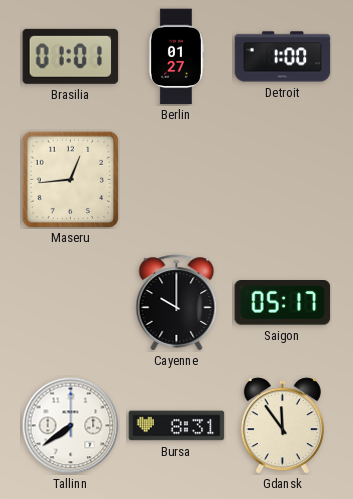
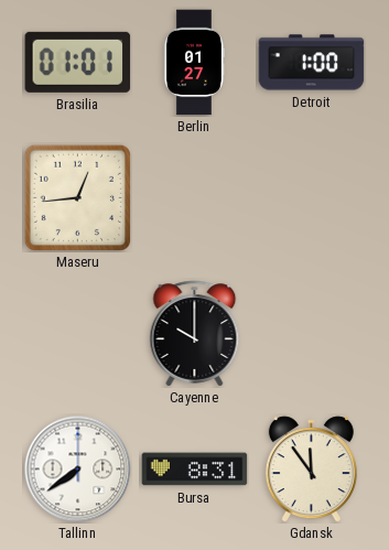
Saigon: 05:17 -> none (283, 303)
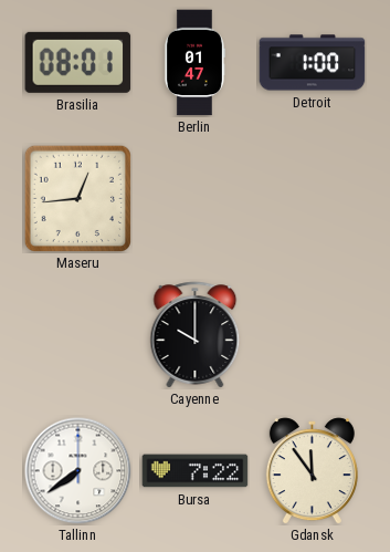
Brasilia: 01:01 -> 08:01 (78, 62)
Berlin: 01:27 -> 01:47 (194, 63)
Bursa: 8:31 -> 7:22 (196, 471)
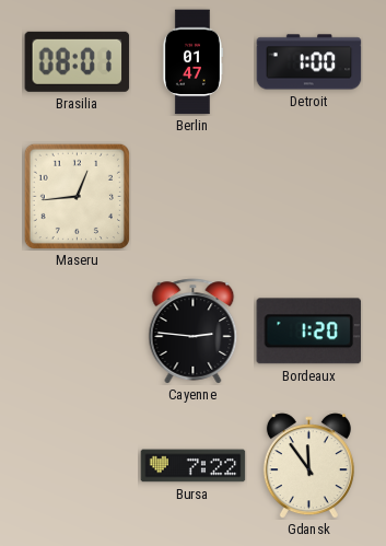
Cayenne: 10:00 -> 2:46 (194, 332)
Bordeaux: none -> 1:20 (309, 332)
Tallinn: 7:39 -> none (78, 471)
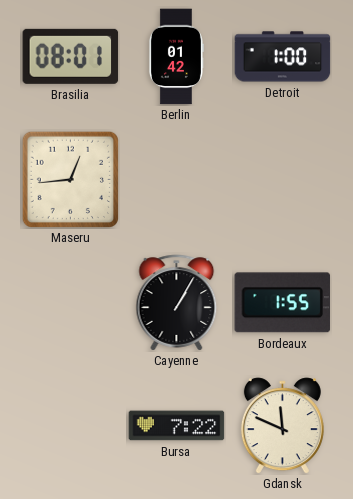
Berlin: 01:47 -> 01:42 (176, 57)
Cayenne: 2:46 -> 1:05 (177, 303)
Bordeaux: 1:20 -> 1:55 (283, 303)
Gdansk: 11:54 -> 11:49 (282, 426)
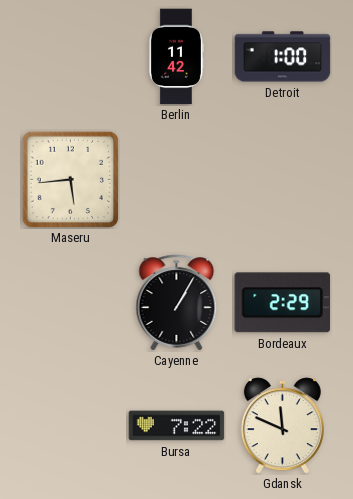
Brasilia: 08:01 -> none (71, 56)
Berlin: 01:42 -> 11:42 (176, 57)
Maseru: 12:44 -> 5:44 (70, 179)
Bordeaux: 1:55 -> 2:29 (283, 303)
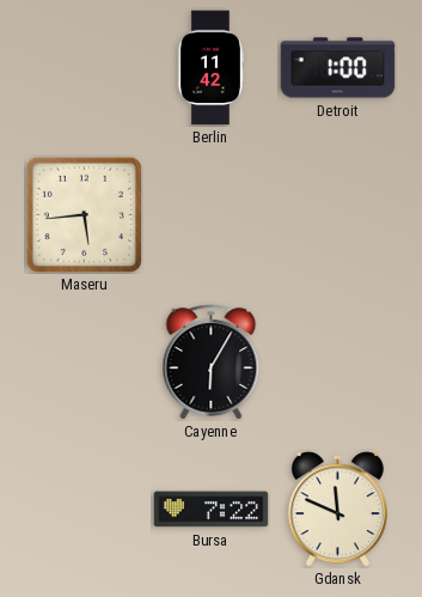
Cayenne: 1:05 -> 6:05 (212, 363)
Bordeaux: 2:29 -> none (283, 303)
